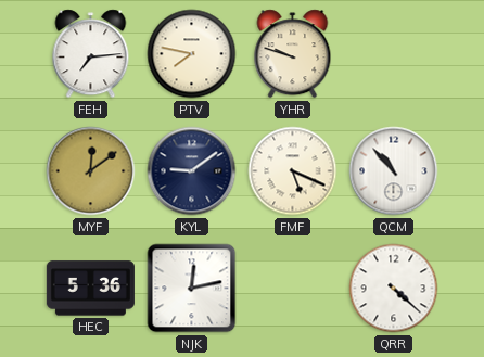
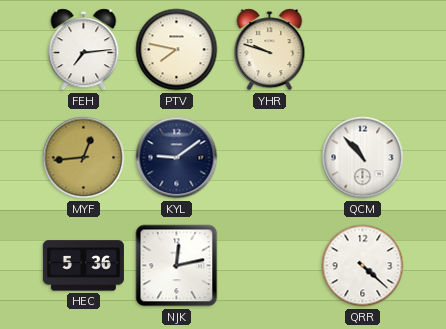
MYF: 12:09 -> 12:44 (84, 158)
FMF: 5:19 -> none (293, 171)
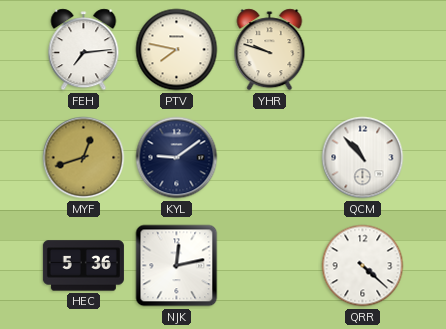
MYF: 12:44 -> 12:42 (84, 158)
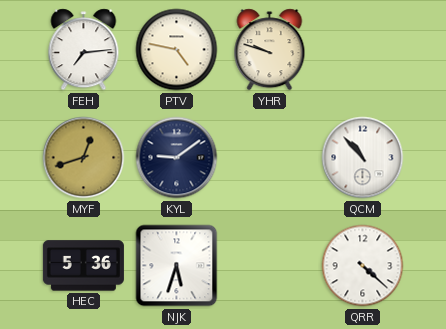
PTV: 7:47 -> 4:47 (177, 50)
NJK: 12:13 -> 5:33 (177, 266)
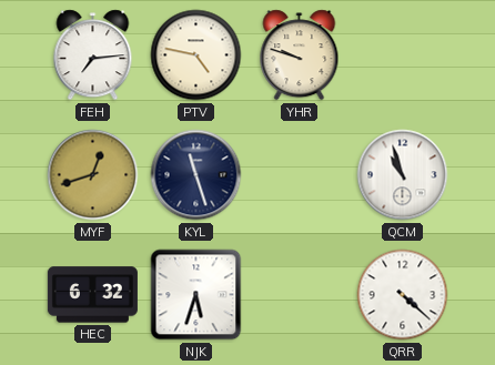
KYL: 9:09 -> 11:27 (196, 175)
QCM: 10:53 -> 10:57 (403, 175)
HEC: 5:36 -> 6:32 (92, 295)
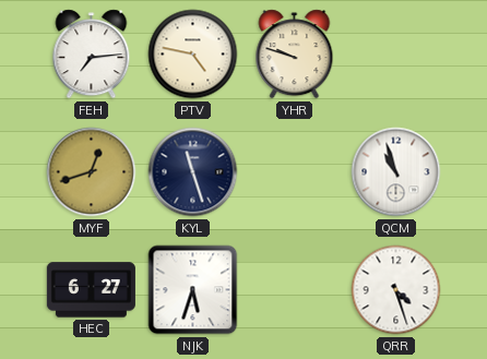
HEC: 6:32 -> 6:27 (91, 290)
QRR: 4:22 -> 4:27 (396, 290)
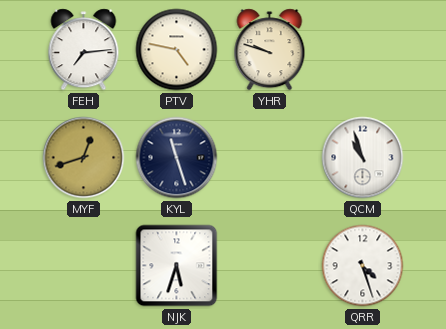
HEC: 6:27 -> none (91, 290)
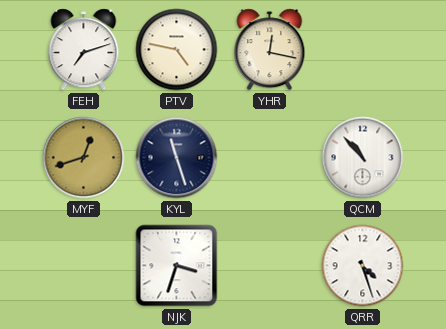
FEH: 7:14 -> 7:12 (84, 50)
YHR: 9:48 -> 12:17 (270, 50)
QCM: 10:57 -> 10:53 (363, 158)
NJK: 5:33 -> 3:33 (177, 266)
